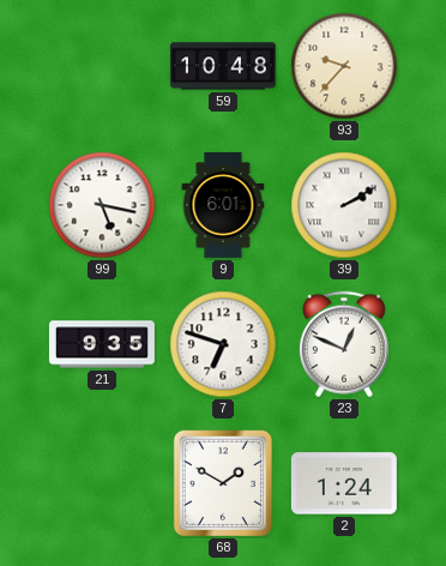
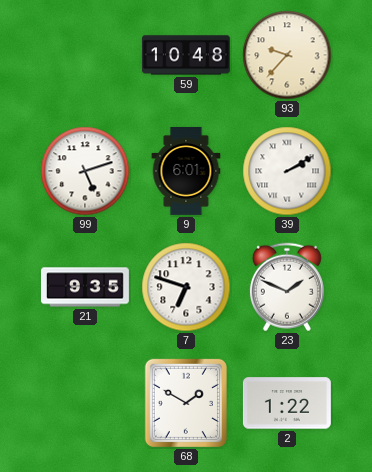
99: 5:17 -> 5:12 (85, 171)
23: 12:49 -> 1:49 (287, 287)
2: 1:24 -> 1:22 (287, 403)
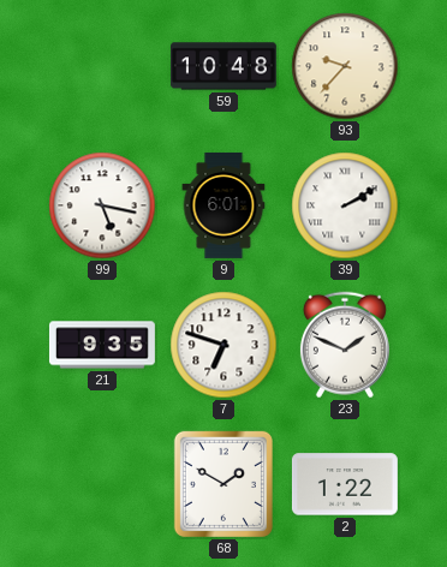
99: 5:12 -> 5:17 (102, 205)
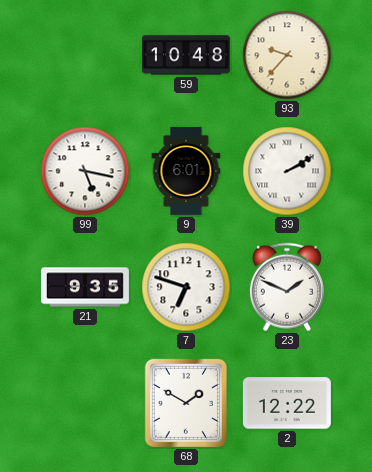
2: 1:22 -> 12:22 (287, 403)
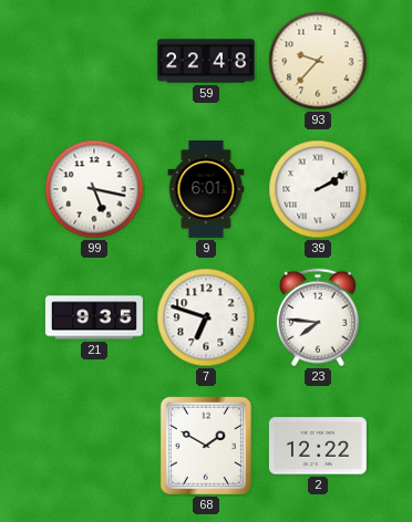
59: 10:48 -> 22:48 (206, 61)
23: 1:49 -> 7:46 (318, 317)
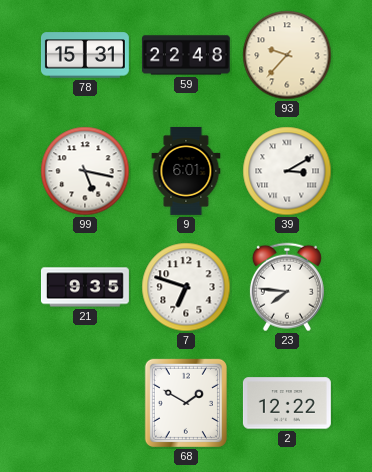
78: none -> 15:31 (85, 55)
39: 2:10 -> 3:10 (287, 171)
